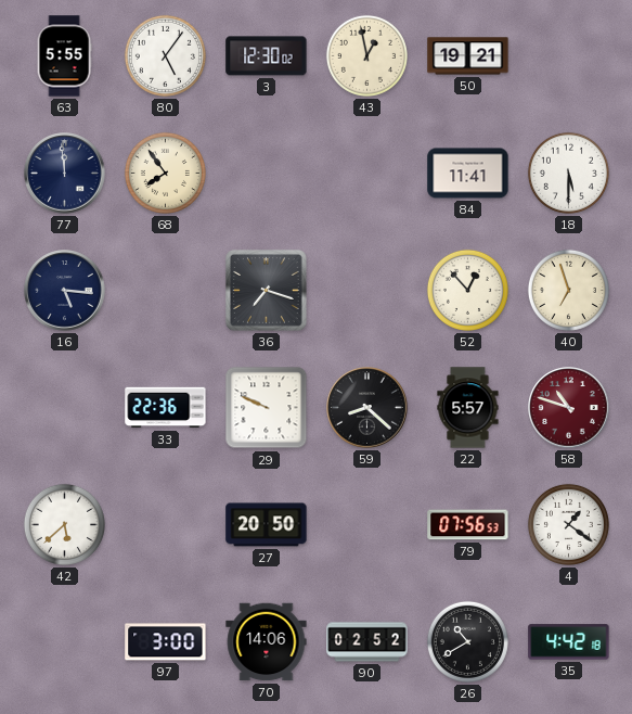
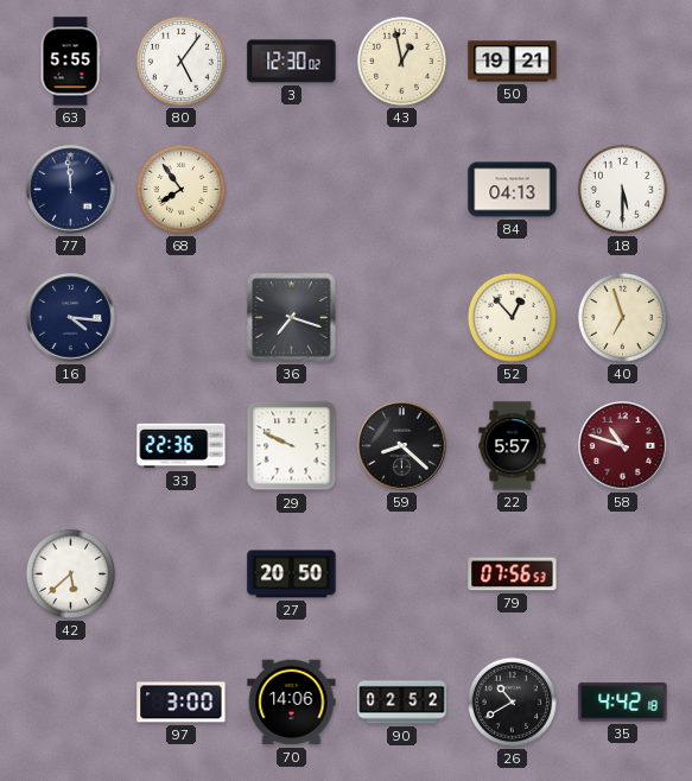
84: 11:41 -> 04:13 (513, 190)
16: 5:16 -> 4:16 (71, 318)
4: 1:21 -> none (568, 524)
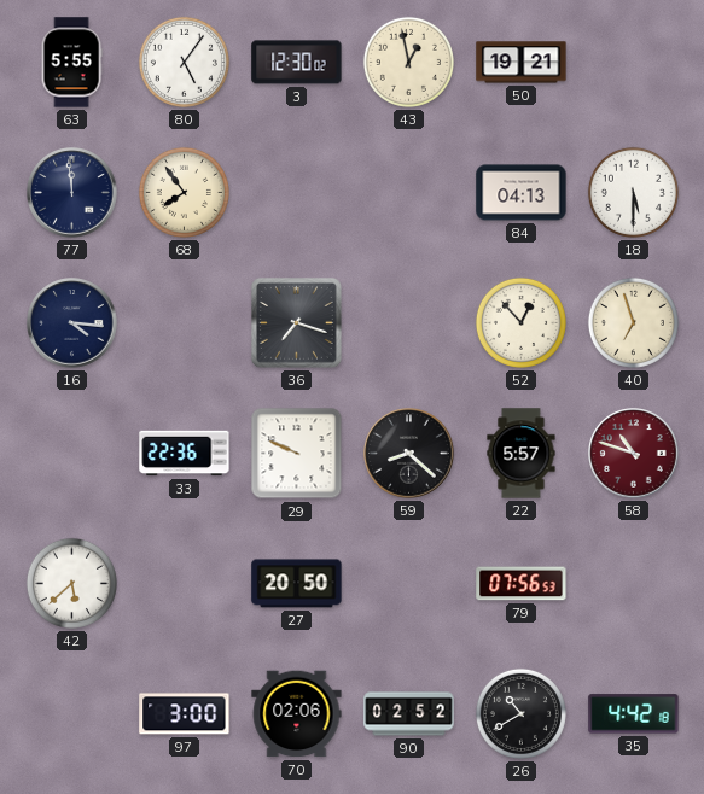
70: 14:06 -> 02:06 (297, 714)
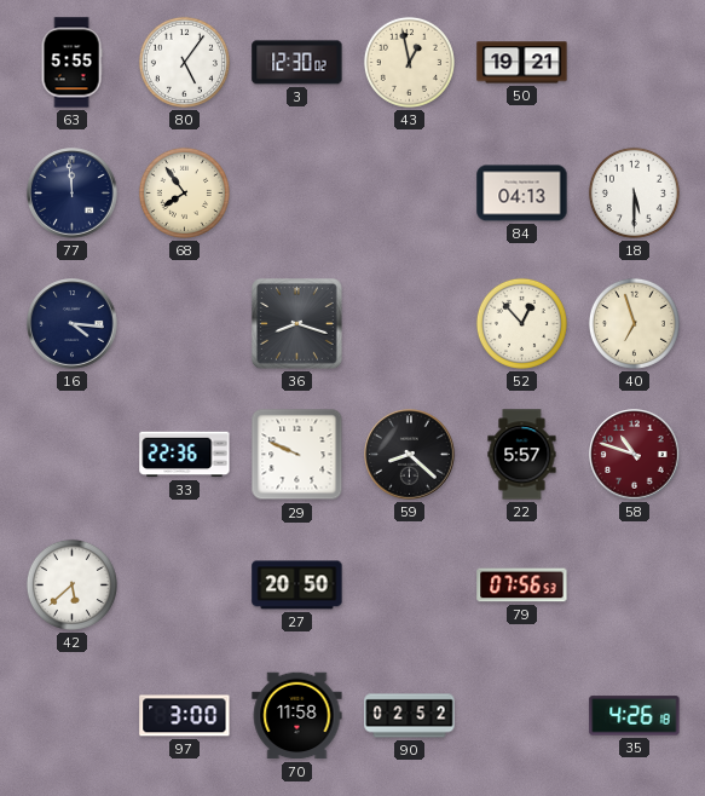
36: 7:18 -> 8:18 (296, 323)
70: 02:06 -> 11:58 (297, 716)
26: 10:40 -> none (520, 713)
35: 4:42 -> 4:26 (635, 716)
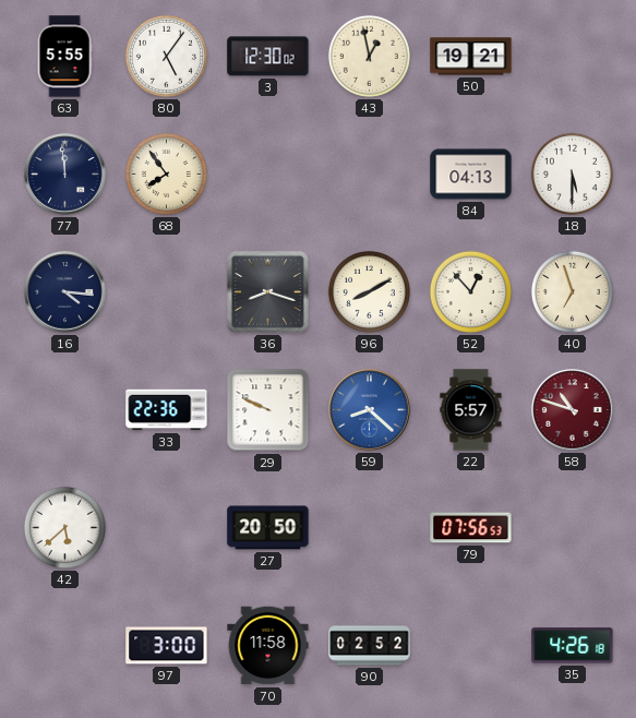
96: none -> 8:10 (369, 291)
59 dial: black -> blue (370, 410)
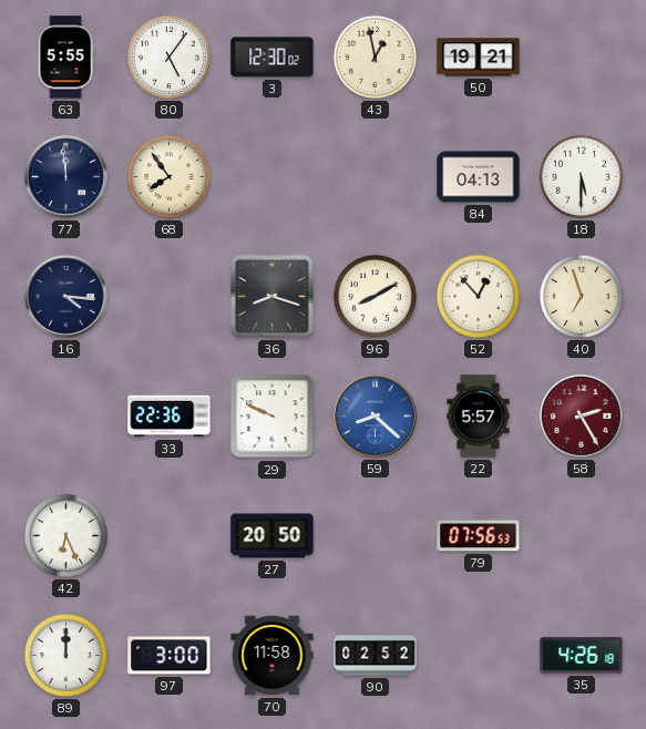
58: 10:48 -> 2:25 (582, 417)
42: 5:38 -> 6:26 (65, 535)
89: none -> 12:00 (65, 655)
